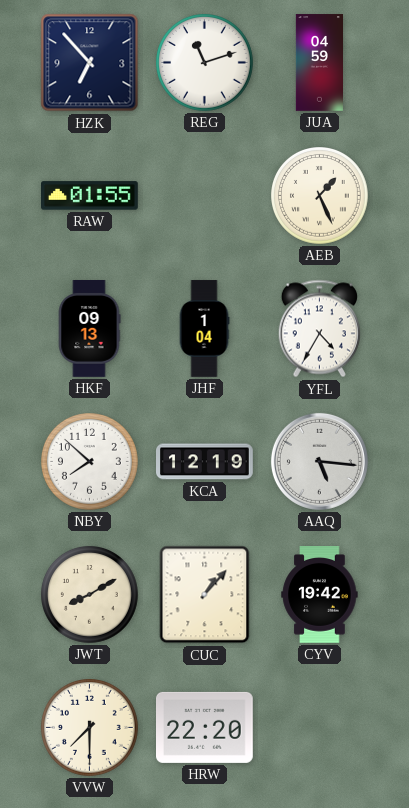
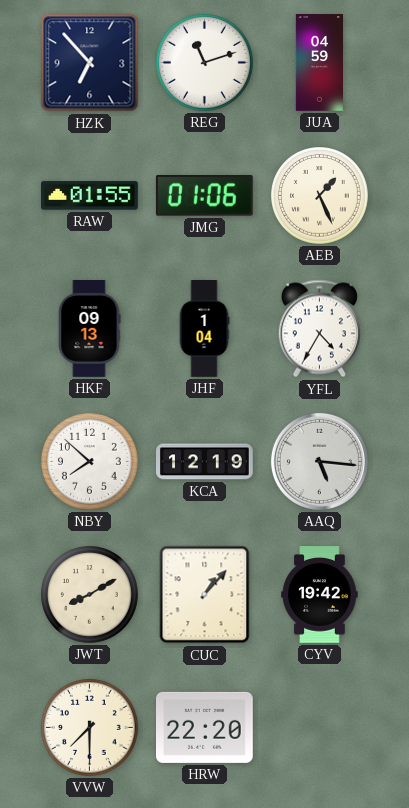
JMG: none -> 01:06 (204, 196)
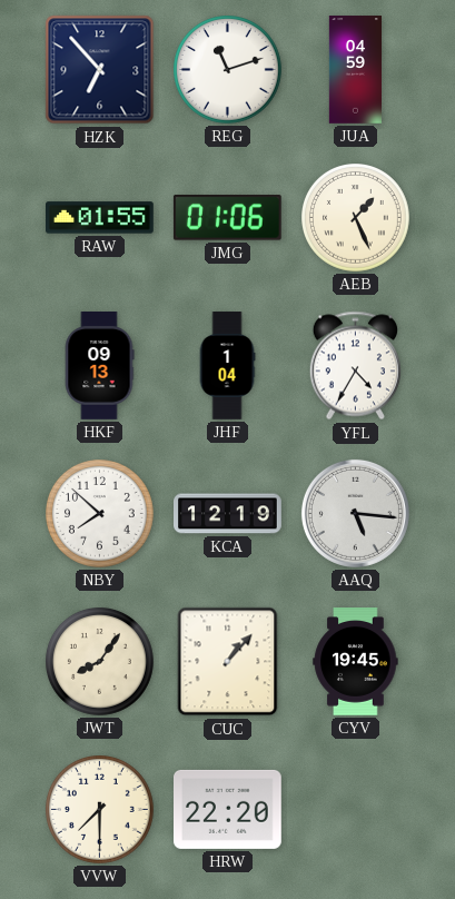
JWT: 8:10 -> 8:06 (100, 662)
CYV: 19:42 -> 19:45 (356, 662)
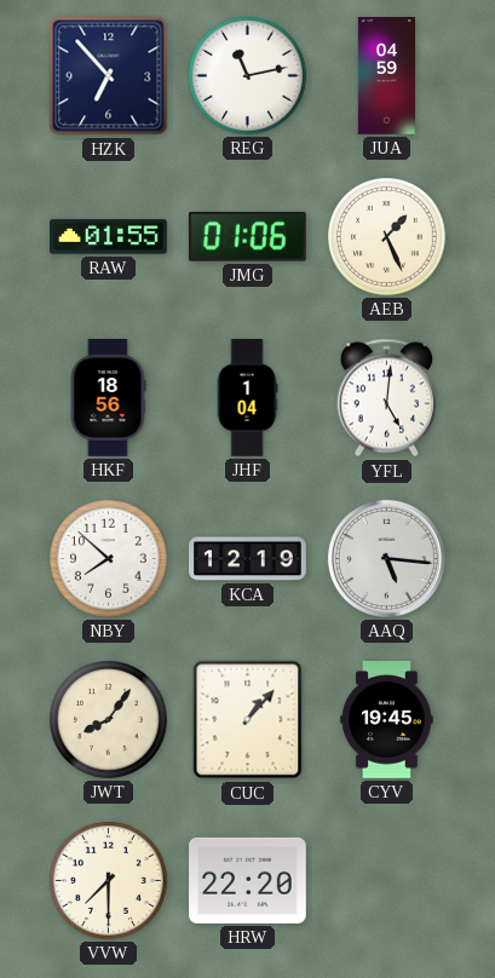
REG: 11:12 -> 11:13 (248, 76)
HKF: 09:13 -> 18:56 (108, 398)
YFL: 4:35 -> 5:01 (386, 398)
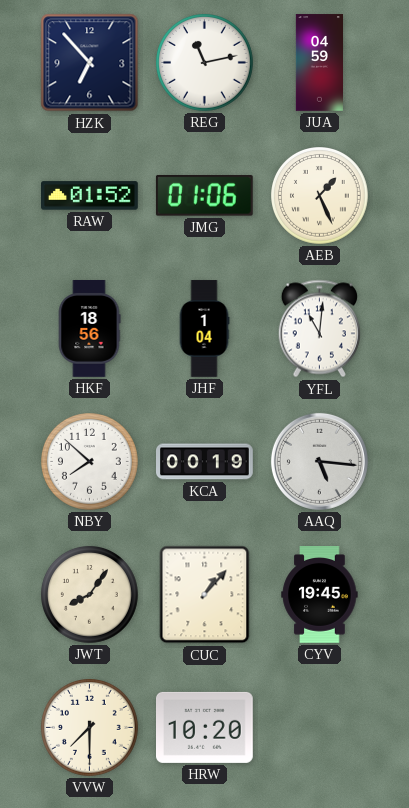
RAW: 01:55 -> 01:52 (90, 196)
YFL: 5:01 -> 11:01 (319, 329)
KCA: 12:19 -> 00:19 (205, 462)
HRW: 22:20 -> 10:20 (205, 727)
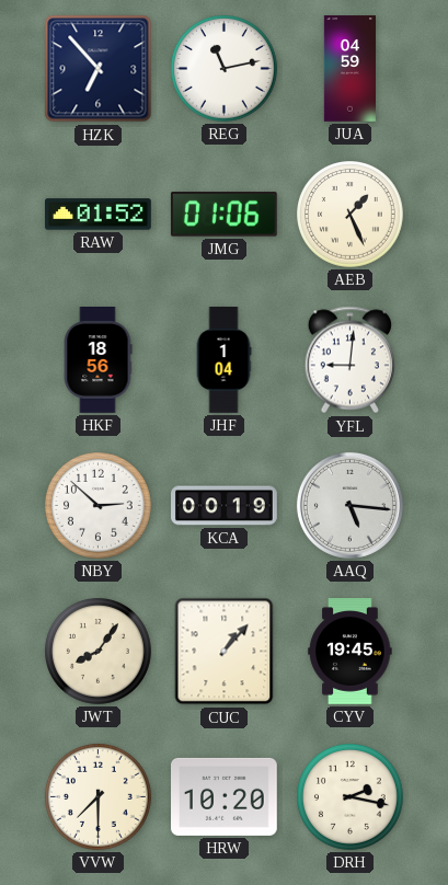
YFL: 11:01 -> 9:01 (349, 360)
NBY: 7:52 -> 2:52 (99, 506)
DRH: none -> 2:17 (351, 797)
